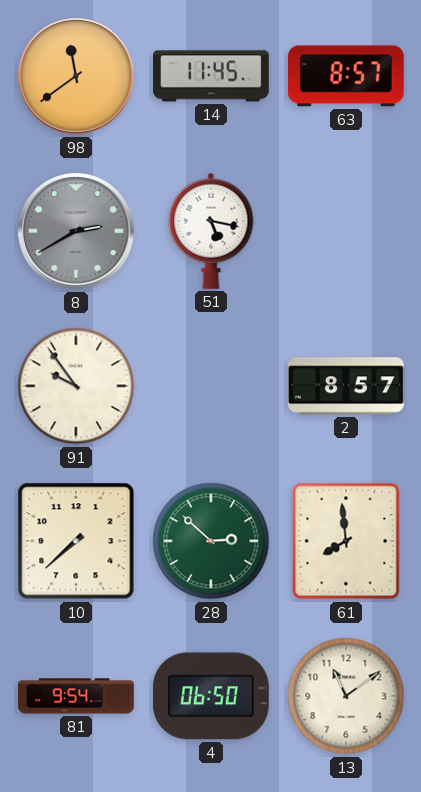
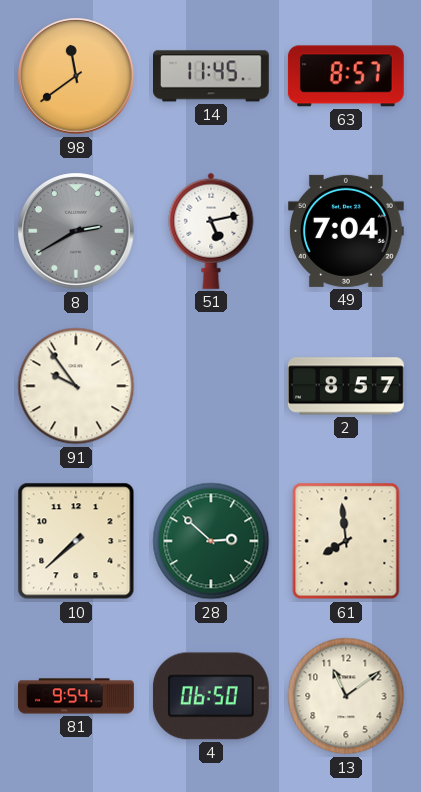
51: 5:17 -> 5:13 (211, 231)
49: none -> 7:04 (347, 231)
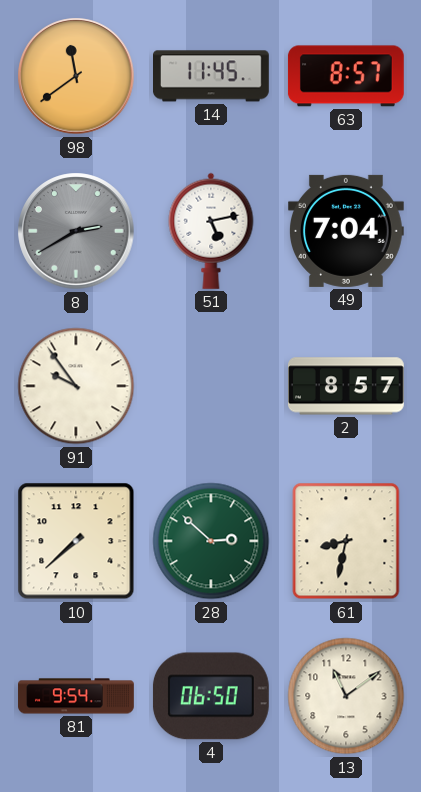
61: 7:59 -> 8:32 (346, 541)
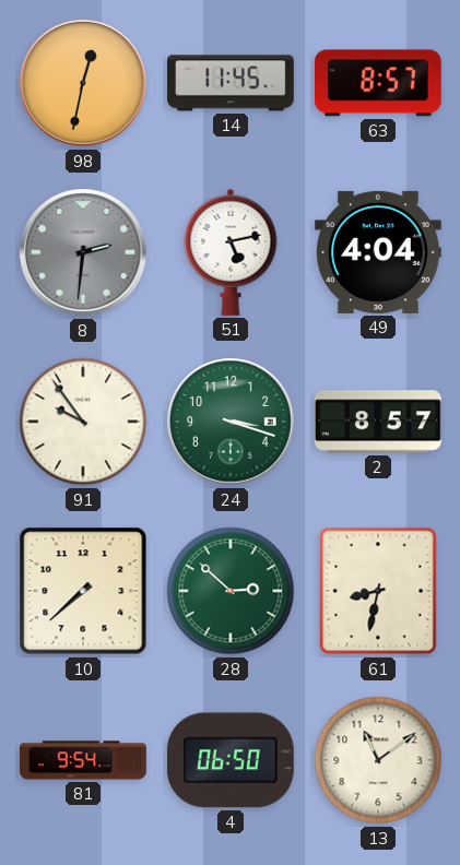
98: 11:39 -> 12:32 (83, 83)
8: 2:40 -> 2:31 (83, 252)
49: 7:04 -> 4:04 (379, 252)
24: none -> 3:18 (231, 422)
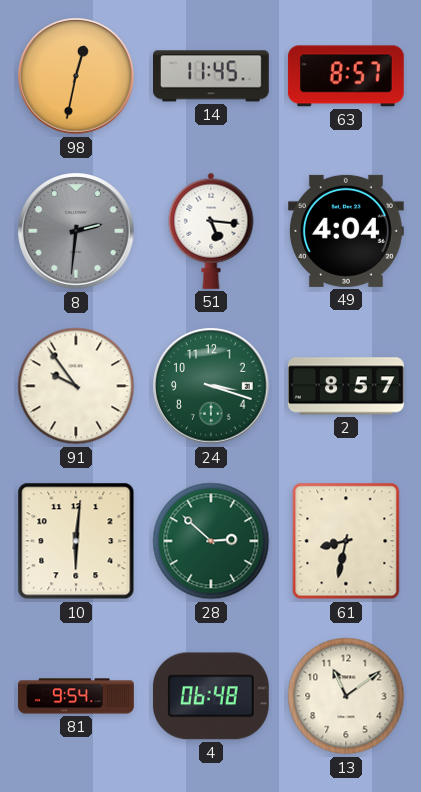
51: 5:13 -> 5:16 (211, 231)
10: 7:38 -> 6:01 (76, 541)
4: 06:50 -> 06:48 (211, 696)
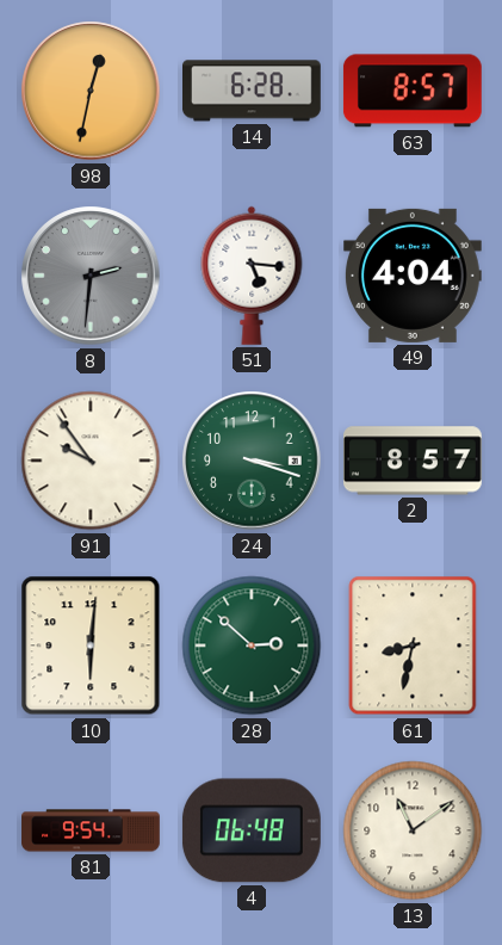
14: 11:45 -> 6:28 (253, 91)
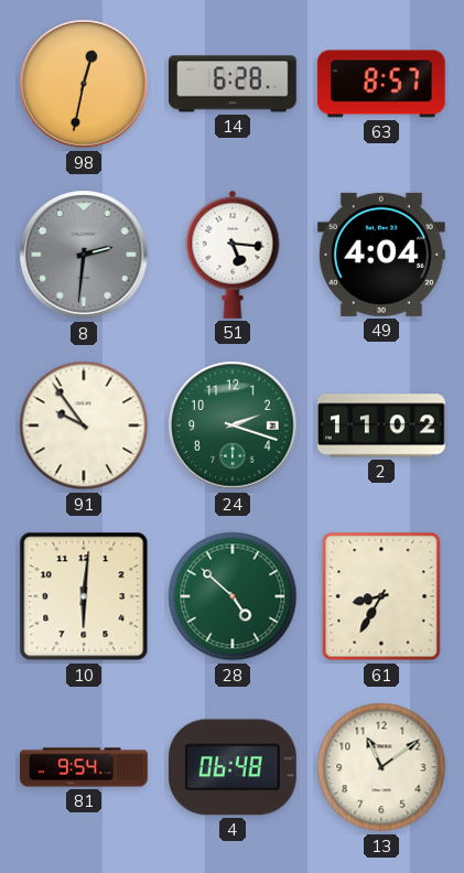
24: 3:18 -> 2:18 (233, 425)
2: 8:57 -> 11:02 (382, 425)
28: 2:52 -> 4:52 (233, 596)
61: 8:32 -> 8:35 (381, 596)
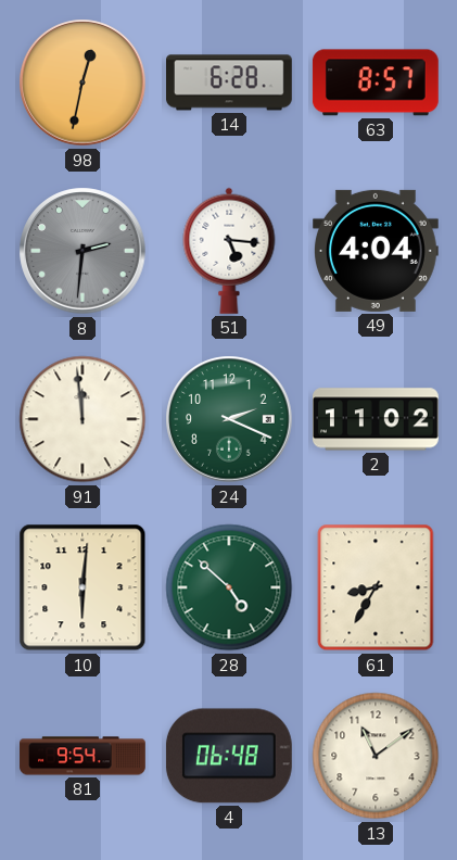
91: 9:54 -> 11:59 (82, 419)
24: 2:18 -> 2:19 (229, 419)
